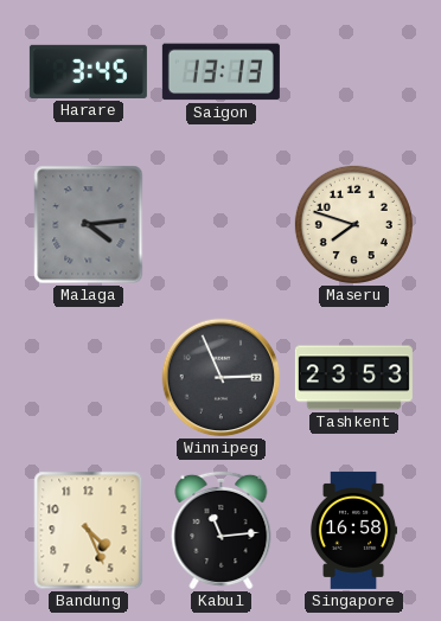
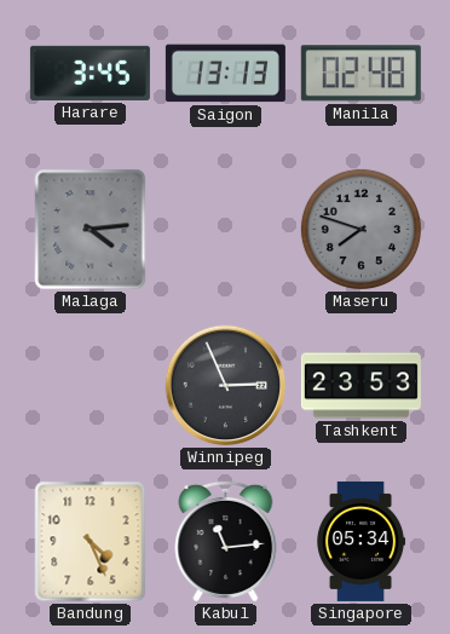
Manila: none -> 02:48 (360, 74)
Maseru dial: cream -> grey (360, 229)
Singapore: 16:58 -> 05:34 (360, 541)
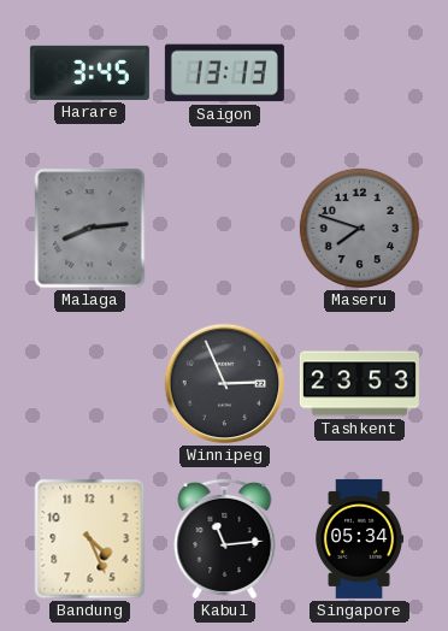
Manila: 02:48 -> none (360, 74)
Malaga: 4:14 -> 8:14 (90, 229)
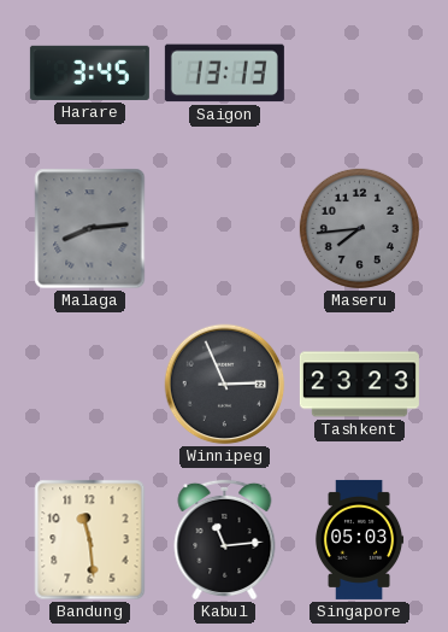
Maseru: 7:48 -> 7:44 (359, 228)
Tashkent: 23:53 -> 23:23 (359, 385)
Bandung: 4:26 -> 11:29 (90, 540)
Singapore: 05:34 -> 05:03 (359, 539)
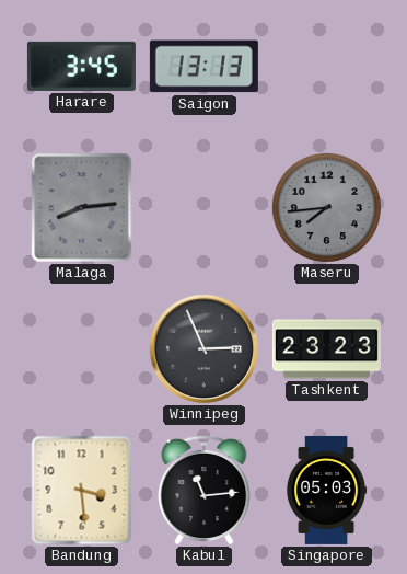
Bandung: 11:29 -> 3:29 (82, 491)
